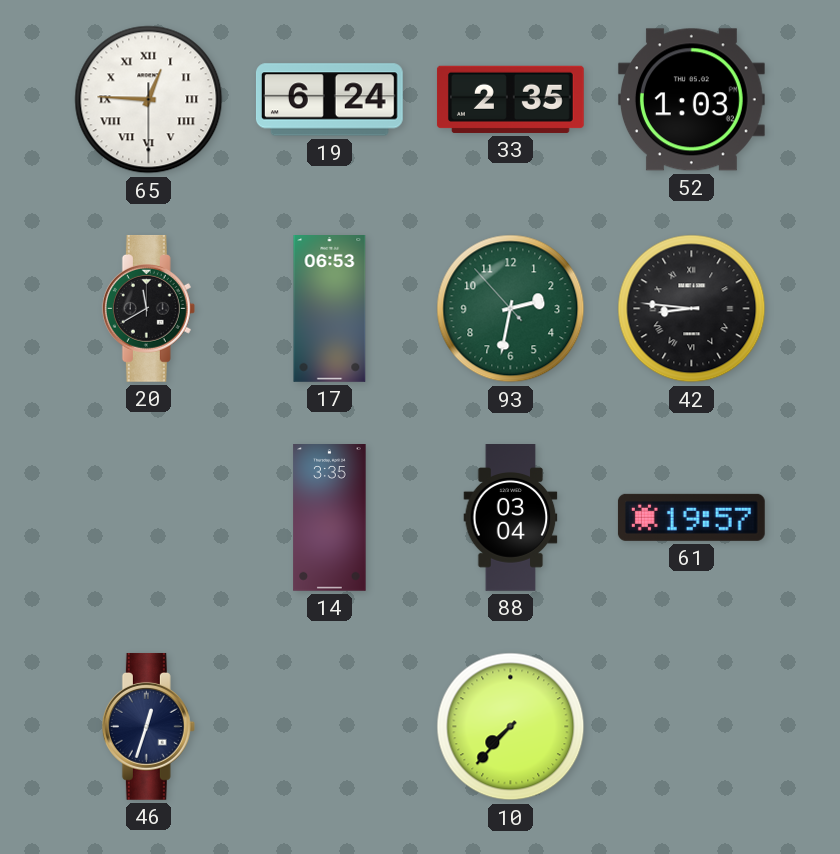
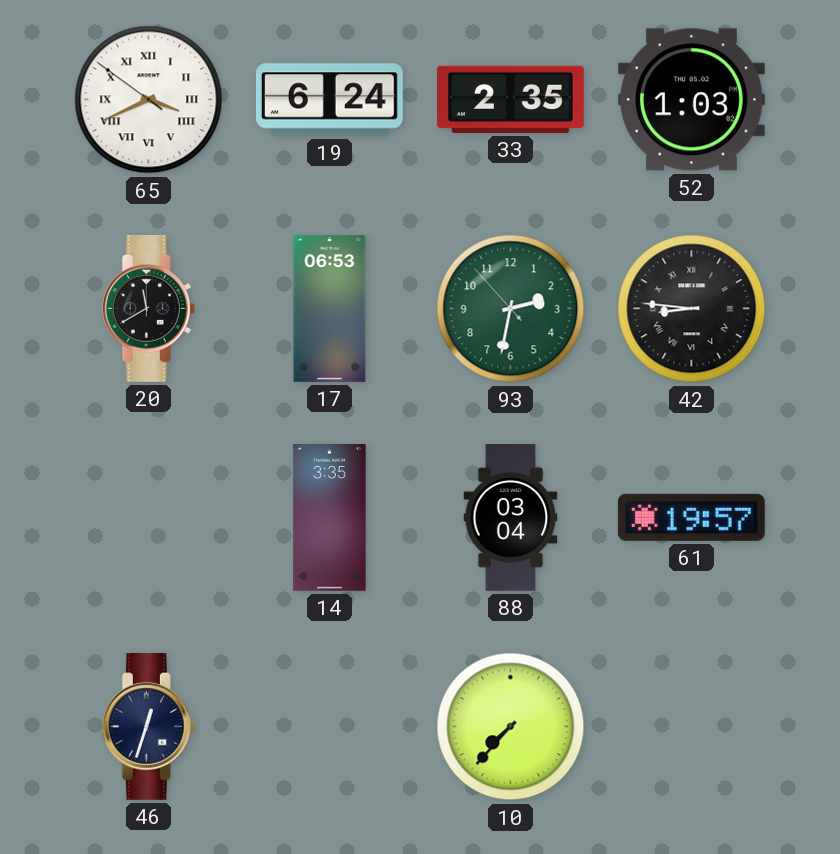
65: 12:45 -> 3:40 (149, 100)
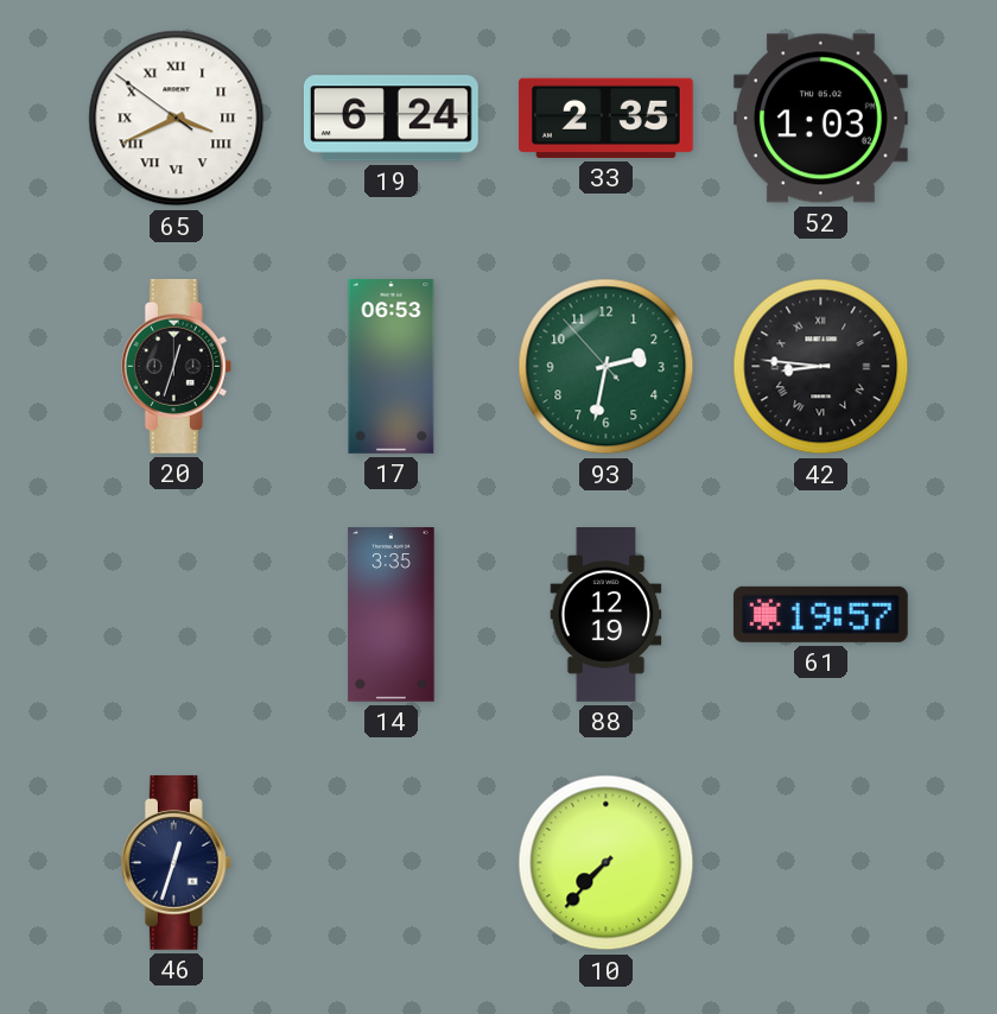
20: 11:40 -> 12:33 (176, 366)
88: 03:04 -> 12:19 (607, 615)
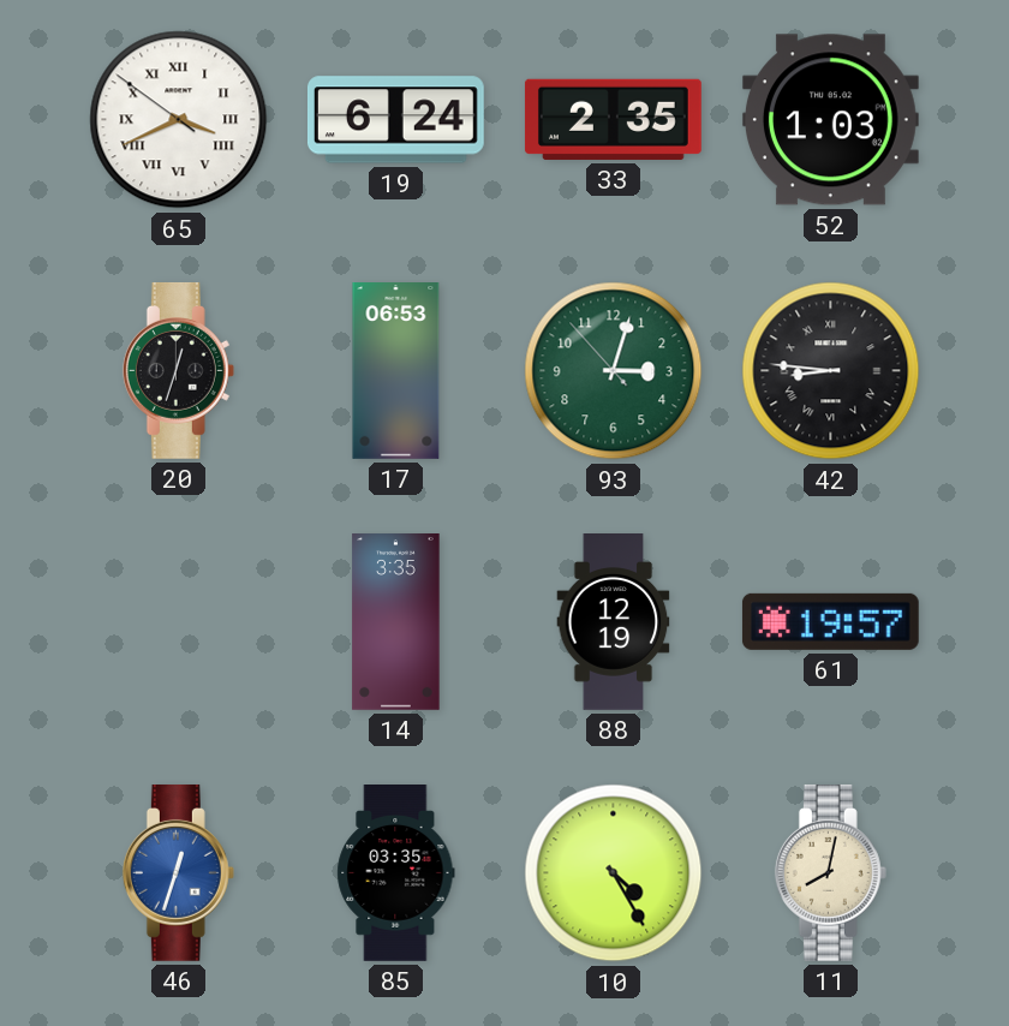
93: 2:31 -> 3:02 (614, 371)
46 dial: navy -> blue (178, 872)
85: none -> 03:35 (396, 873)
10: 7:37 -> 4:25 (614, 873)
11: none -> 8:02 (830, 872)
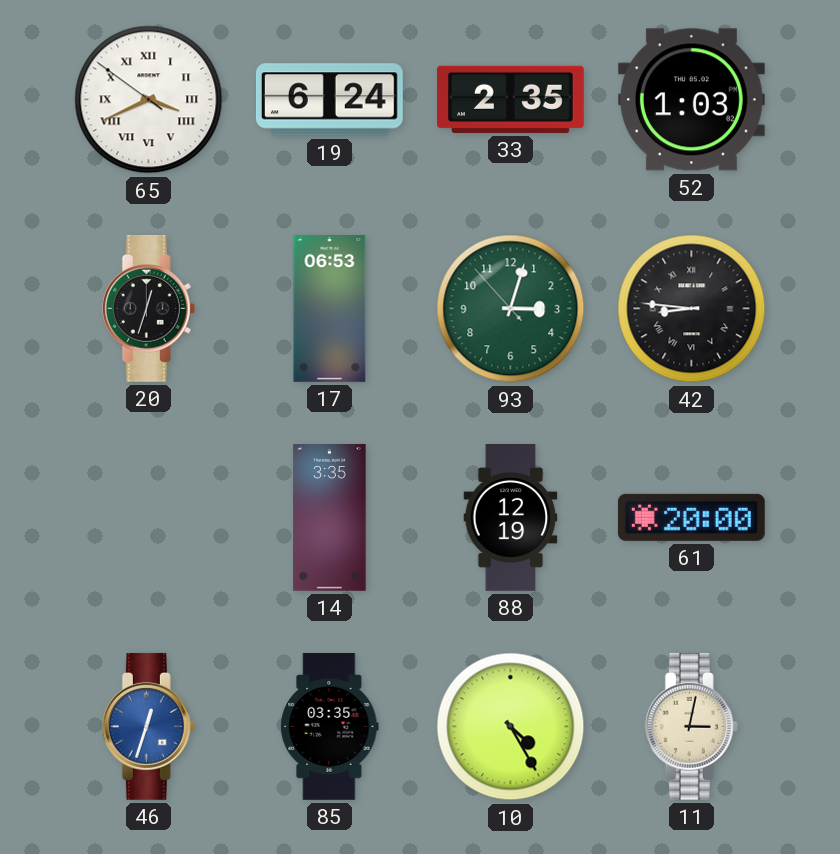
61: 19:57 -> 20:00 (691, 517)
11: 8:02 -> 3:02 (691, 726)
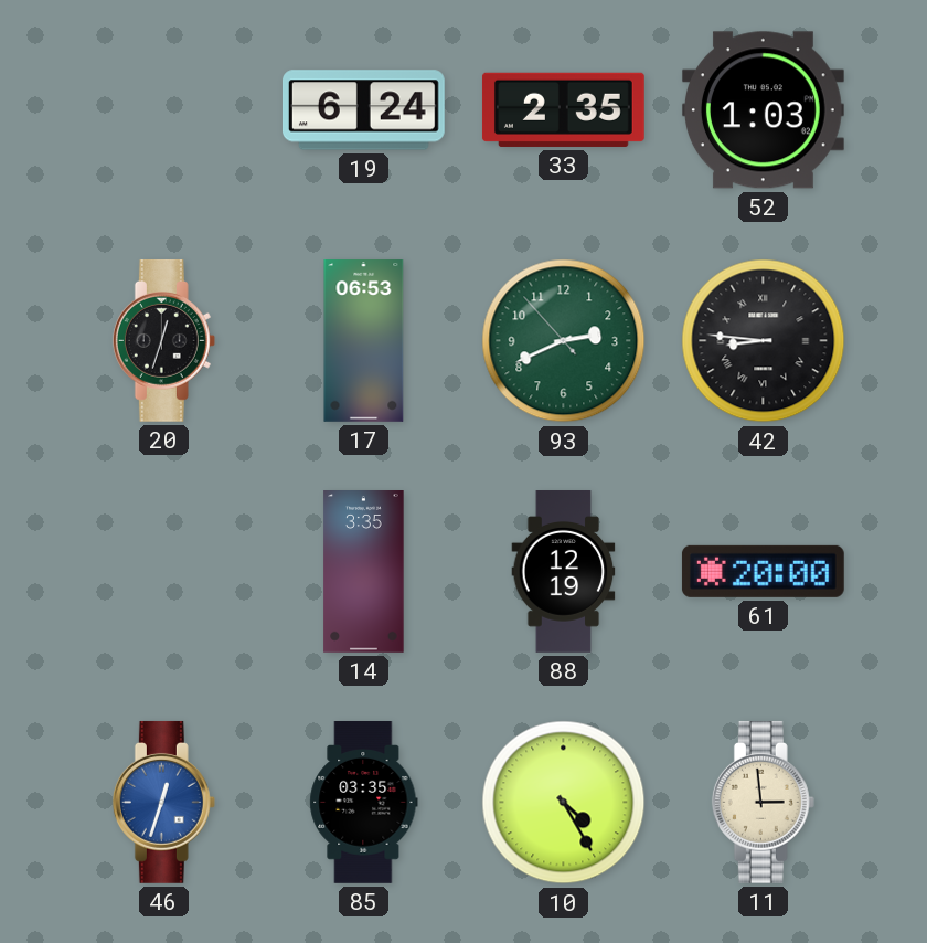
65: 3:40 -> none (149, 100)
93: 3:02 -> 2:40 (564, 341)
11: 3:02 -> 2:59 (763, 802)
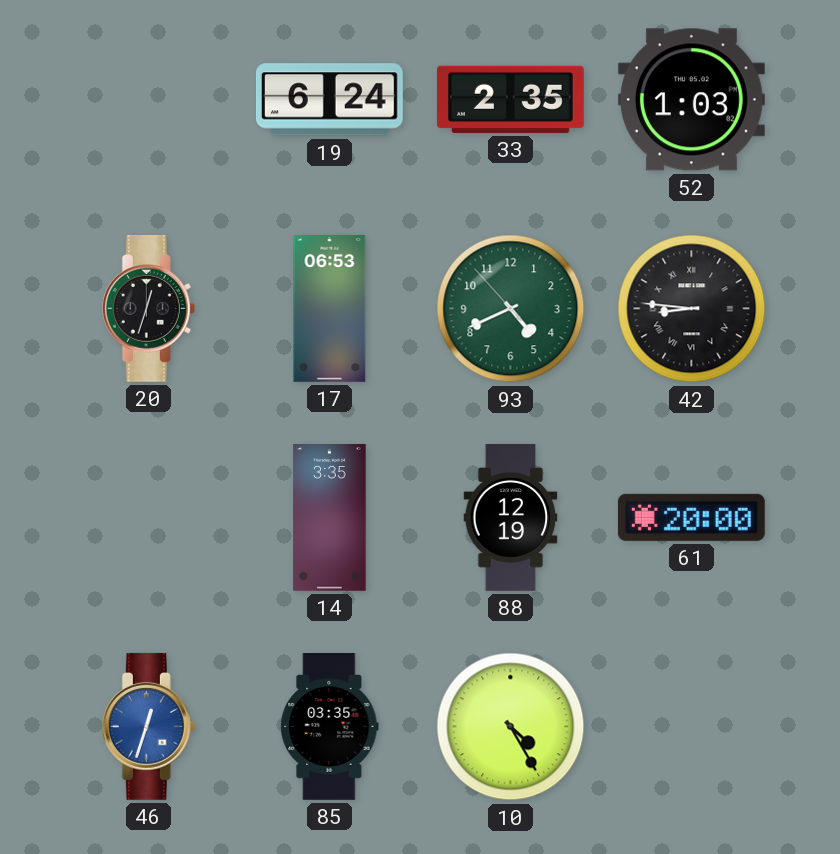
93: 2:40 -> 4:40 (511, 309)
11: 2:59 -> none (763, 802)
